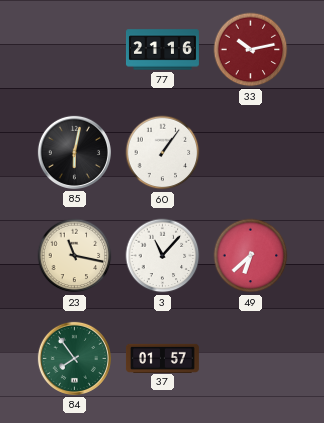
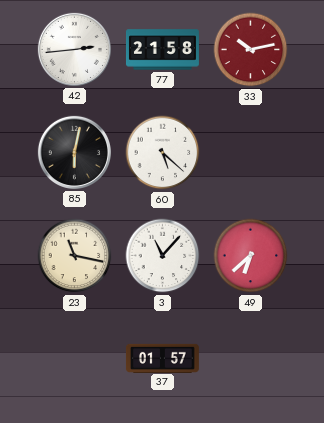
42: none -> 2:44 (74, 49)
77: 21:16 -> 21:58 (162, 50)
60: 1:06 -> 5:22 (163, 153)
84: 7:54 -> none (74, 358)
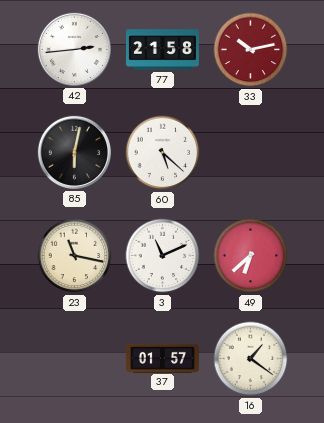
3: 11:07 -> 11:11 (163, 256)
16: none -> 1:21 (251, 359)
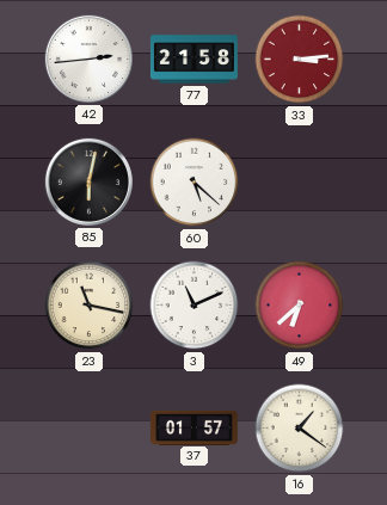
33: 10:13 -> 3:14 (300, 60)
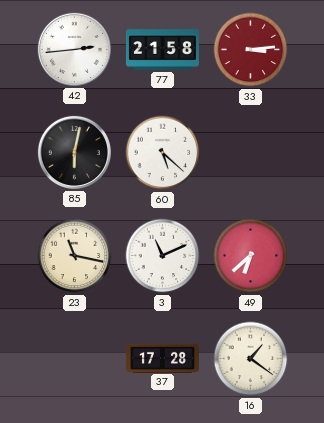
37: 01:57 -> 17:28 (162, 358)
